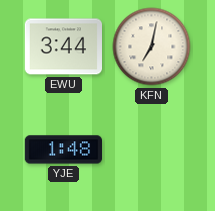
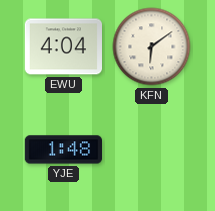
EWU: 3:44 -> 4:04 (63, 47)
KFN: 7:02 -> 6:09 (152, 47)
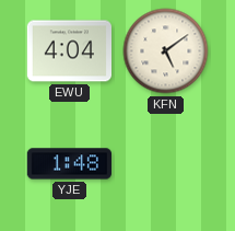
KFN: 6:09 -> 5:09 (166, 51)
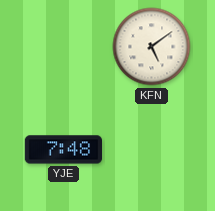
EWU: 4:04 -> none (69, 51)
YJE: 1:48 -> 7:48 (63, 150)
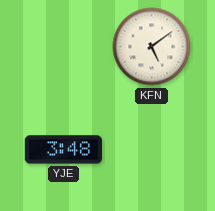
YJE: 7:48 -> 3:48 (63, 150)
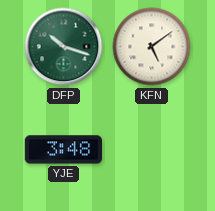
DFP: none -> 10:18 (64, 47)
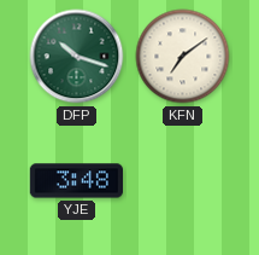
KFN: 5:09 -> 7:09 (183, 57)
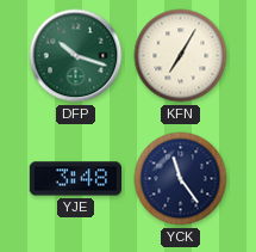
KFN: 7:09 -> 7:05 (181, 56)
YCK: none -> 11:24 (181, 179)
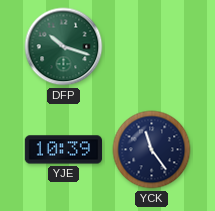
KFN: 7:05 -> none (181, 56)
YJE: 3:48 -> 10:39 (63, 150)
